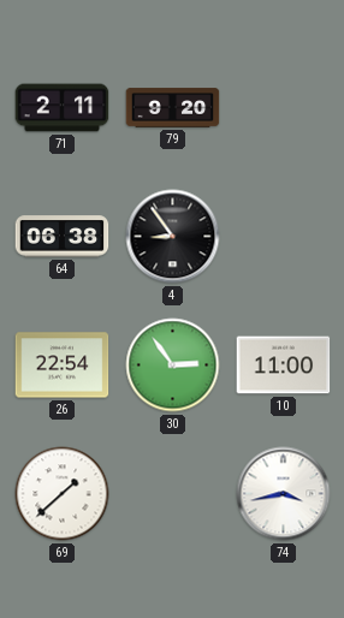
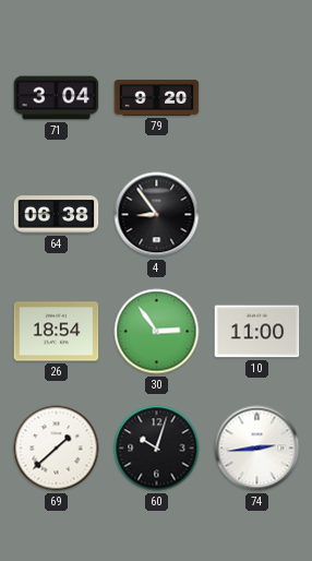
71: 2:11 -> 3:04 (57, 98)
26: 22:54 -> 18:54 (57, 332)
60: none -> 10:03 (157, 449)
74: 3:43 -> 2:44 (257, 449)
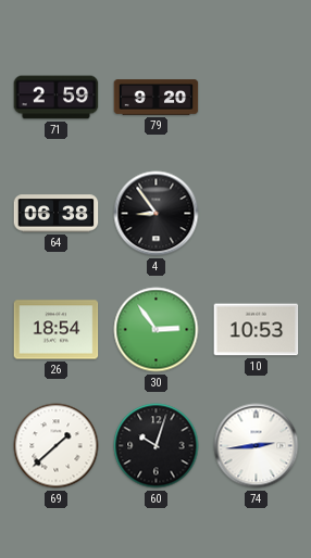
71: 3:04 -> 2:59 (57, 98)
10: 11:00 -> 10:53 (257, 330)
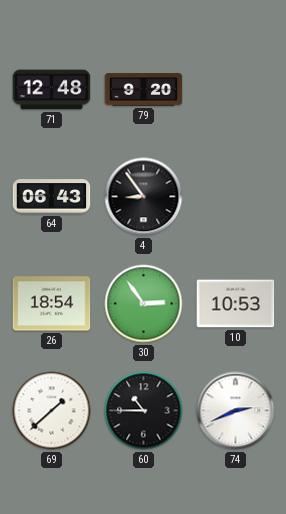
71: 2:59 -> 12:48 (52, 90)
64: 06:38 -> 06:43 (52, 197)
60: 10:03 -> 10:45 (144, 411)
74: 2:44 -> 2:41 (236, 411)
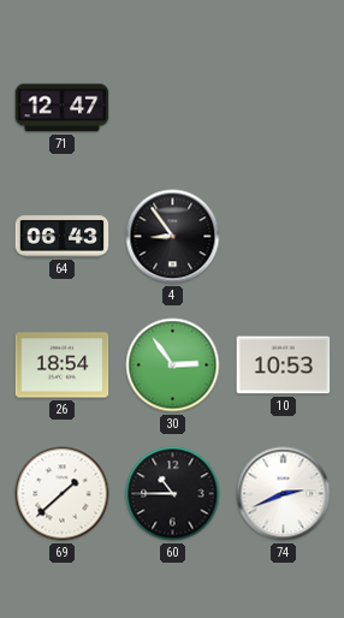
71: 12:48 -> 12:47 (63, 108)
79: 9:20 -> none (144, 90)
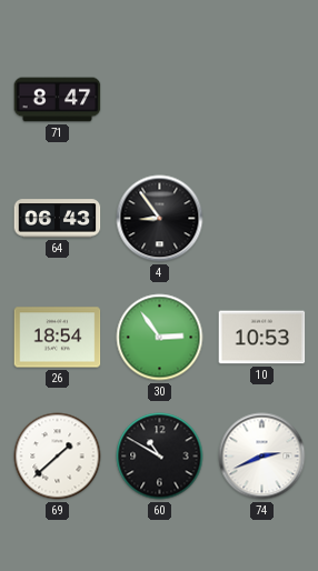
71: 12:47 -> 8:47 (58, 100)
60: 10:45 -> 10:50 (160, 457)
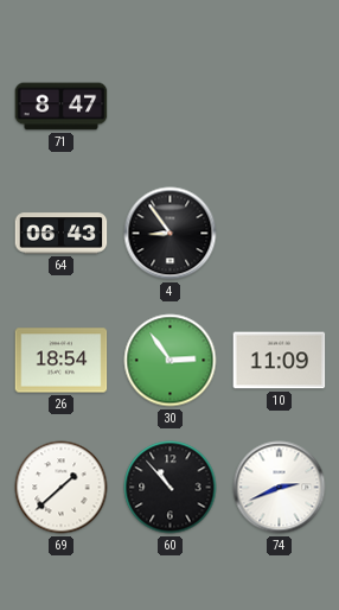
10: 10:53 -> 11:09 (280, 361)
60: 10:50 -> 10:53 (171, 488)
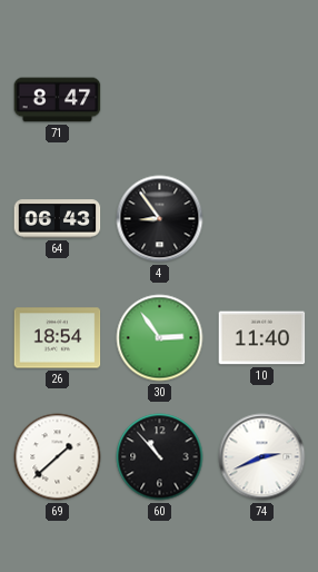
10: 11:09 -> 11:40 (262, 338)
